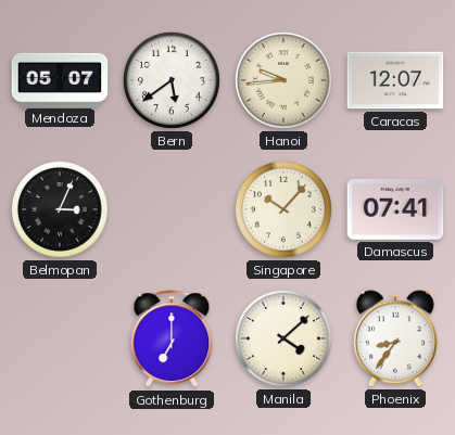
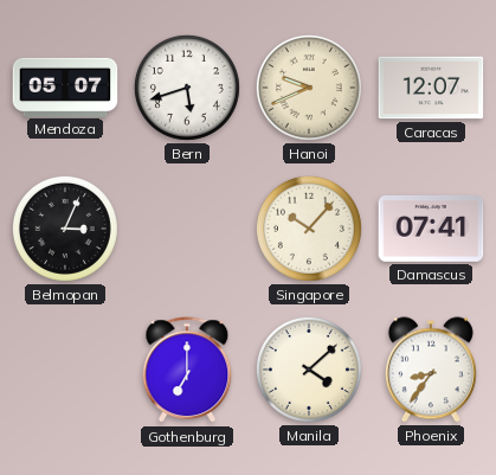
Bern: 5:39 -> 5:42 (187, 88)
Hanoi: 9:44 -> 9:41 (309, 88)
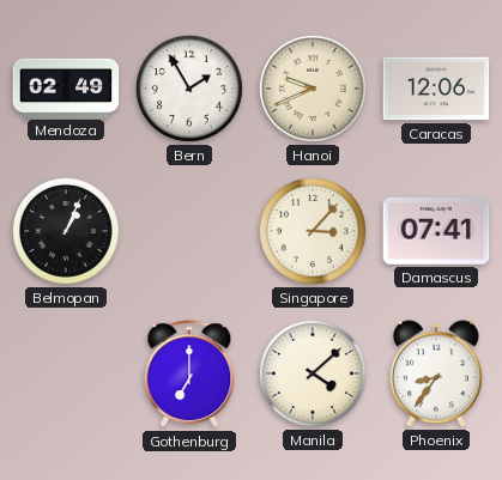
Mendoza: 05:07 -> 02:49 (66, 87)
Bern: 5:42 -> 1:55 (189, 89)
Caracas: 12:07 -> 12:06 (436, 89)
Belmopan: 3:04 -> 1:04 (66, 231)
Singapore: 10:07 -> 3:07 (313, 231)
